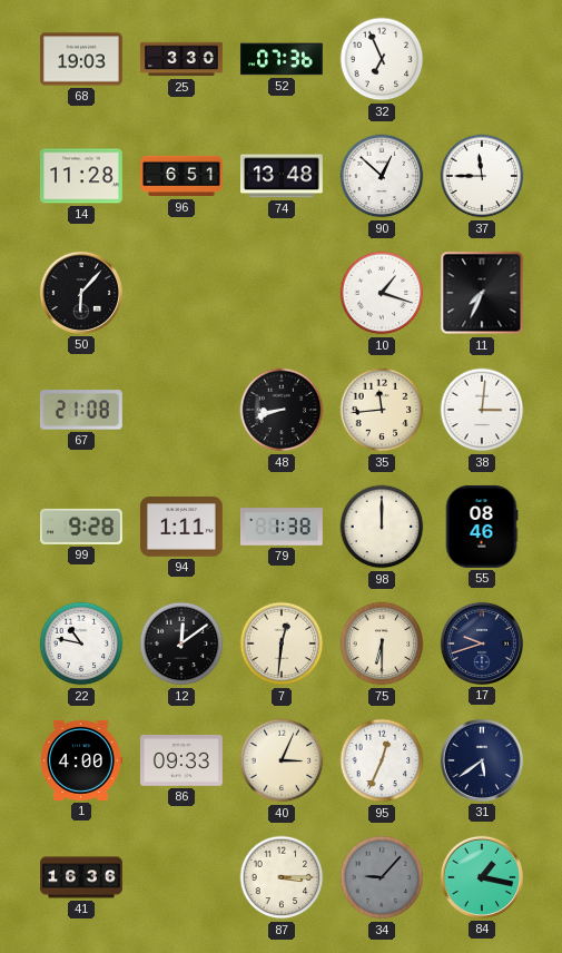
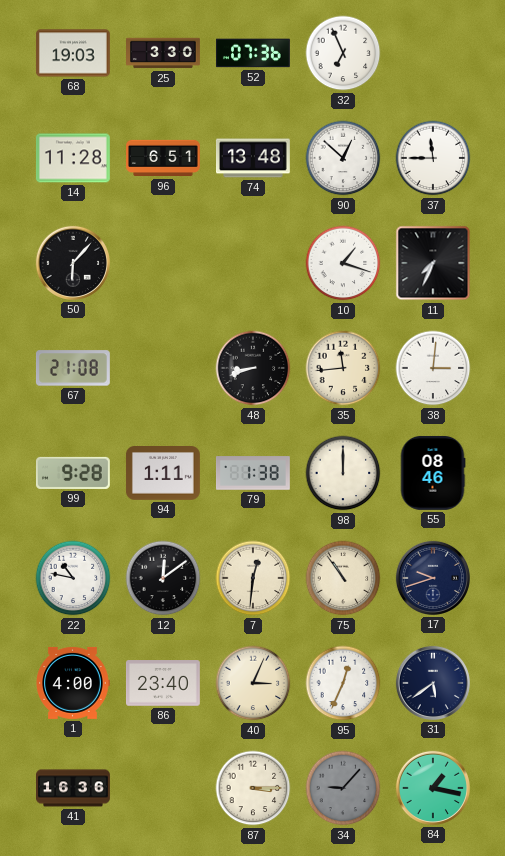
75: 6:30 -> 10:54 (343, 578)
86: 09:33 -> 23:40 (163, 683)
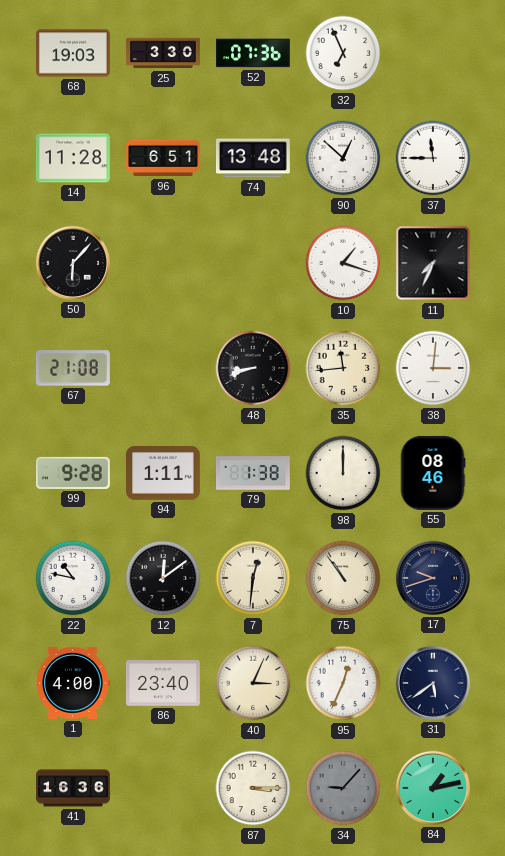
84: 1:17 -> 1:13 (433, 788)
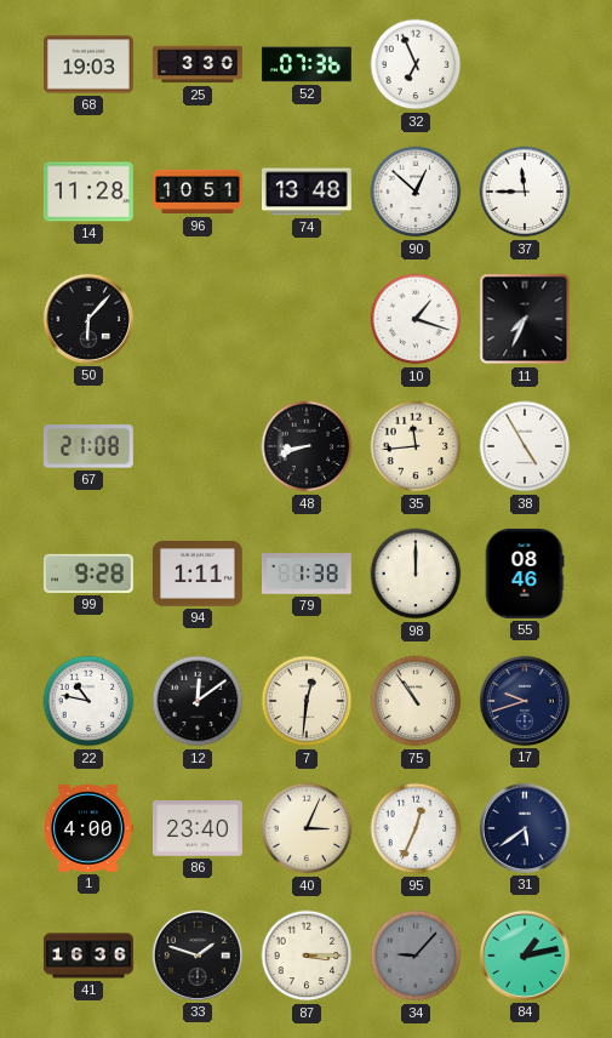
96: 6:51 -> 10:51 (199, 192)
38: 3:01 -> 4:55 (525, 446)
33: none -> 1:48 (198, 956)
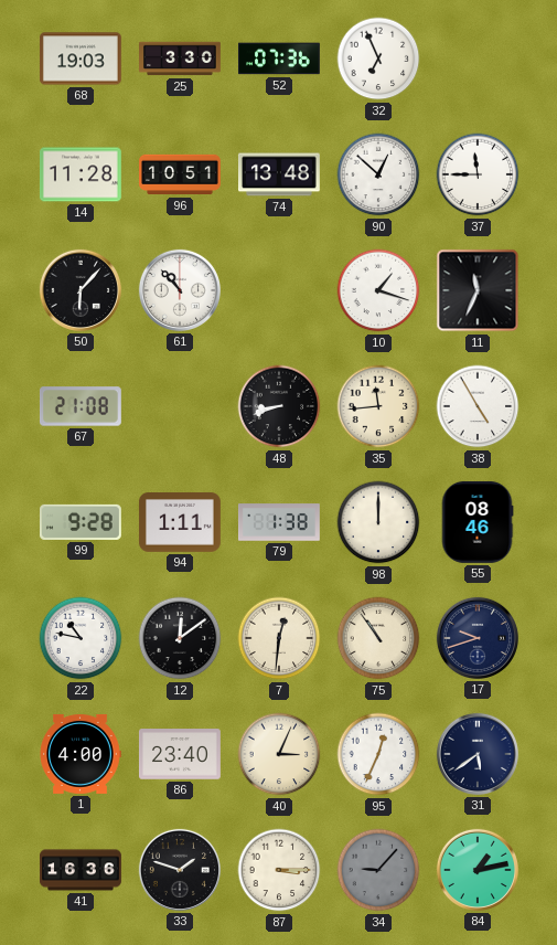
61: none -> 10:53 (180, 290)
11: 7:34 -> 11:34 (478, 290)
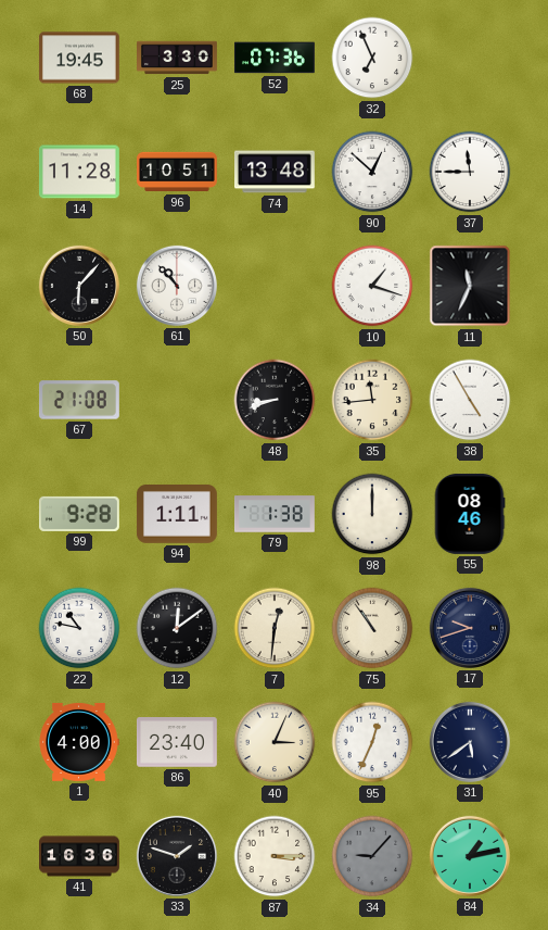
68: 19:03 -> 19:45 (79, 58)
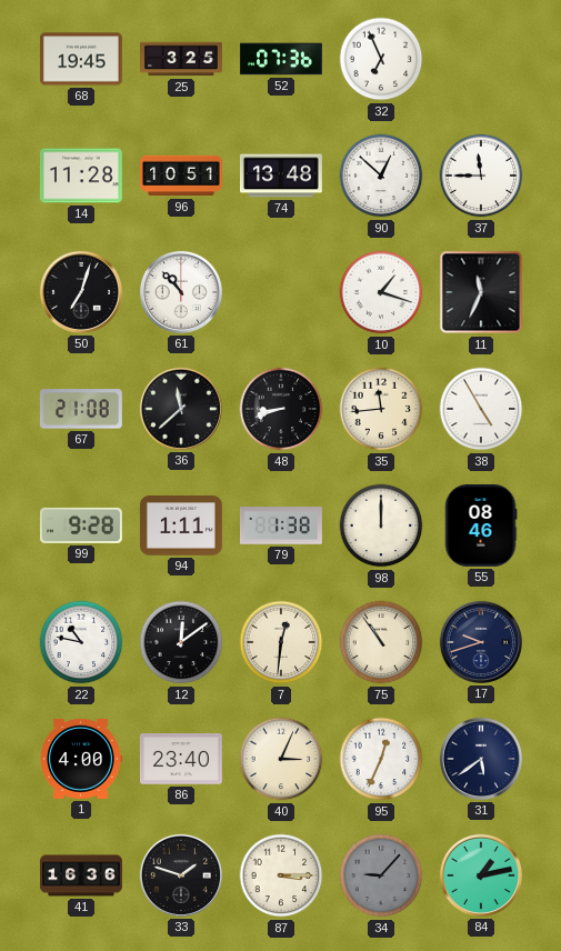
25: 3:30 -> 3:25 (182, 59)
50: 6:07 -> 7:03 (81, 292)
36: none -> 11:38 (181, 409)
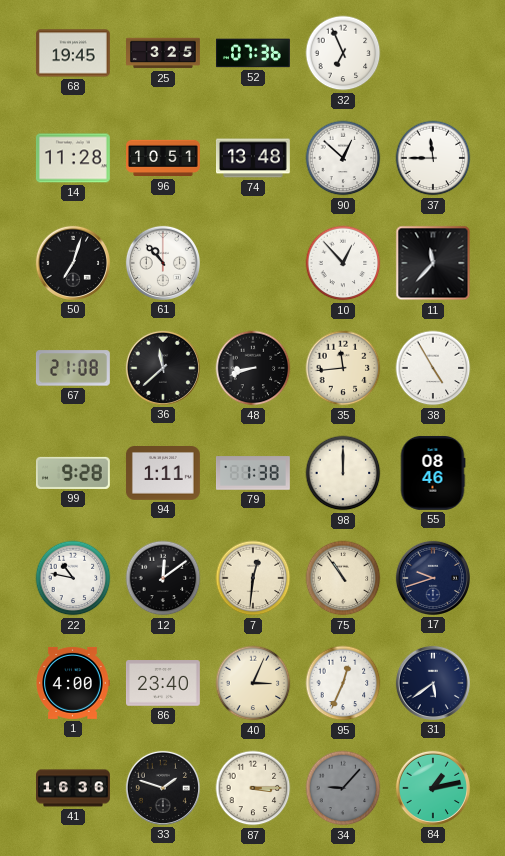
10: 1:18 -> 12:53 (343, 263)
11: 11:34 -> 11:37 (433, 263)
